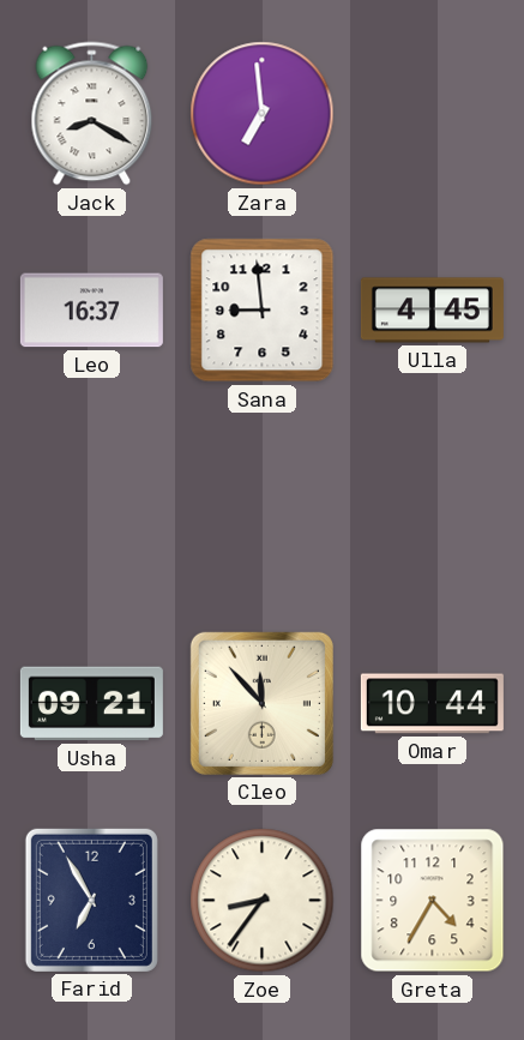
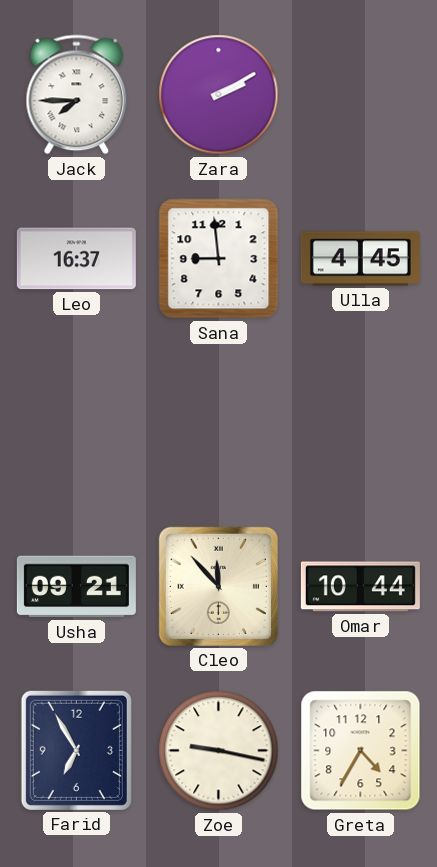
Jack: 8:20 -> 7:45 (77, 95)
Zara: 6:59 -> 2:10 (219, 95)
Zoe: 8:36 -> 9:17 (219, 751)
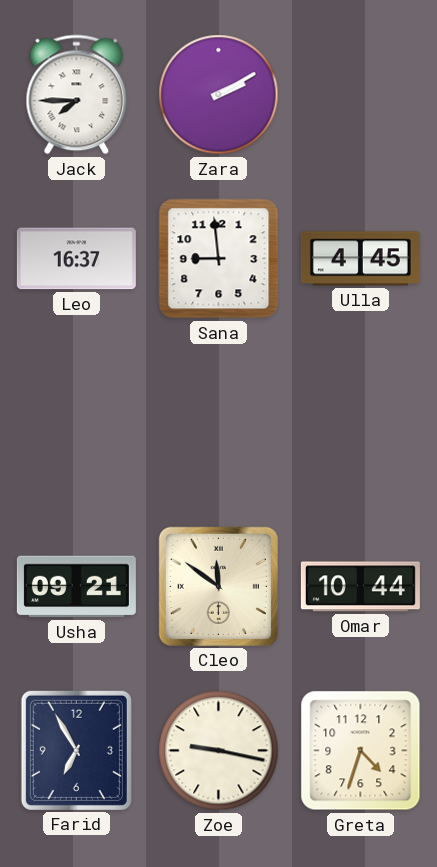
Cleo: 11:53 -> 11:51 (218, 586)
Greta: 4:35 -> 4:33 (361, 751)
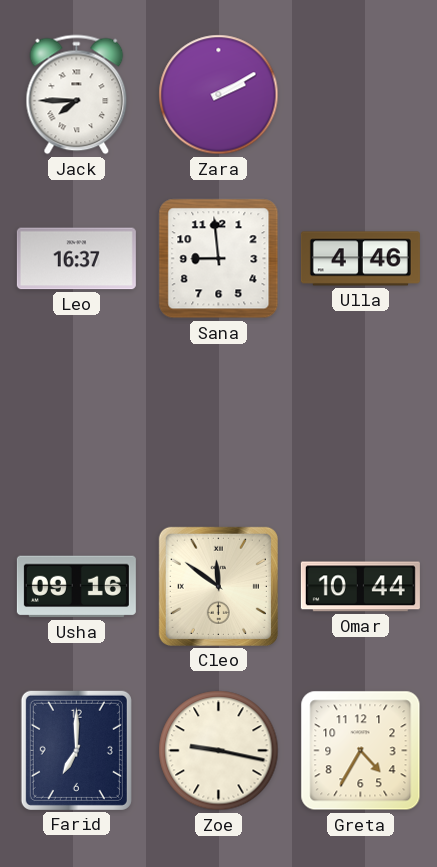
Ulla: 4:45 -> 4:46 (360, 259)
Usha: 09:21 -> 09:16 (76, 587)
Farid: 6:55 -> 7:00 (76, 750)
Greta: 4:33 -> 4:35 (361, 751)
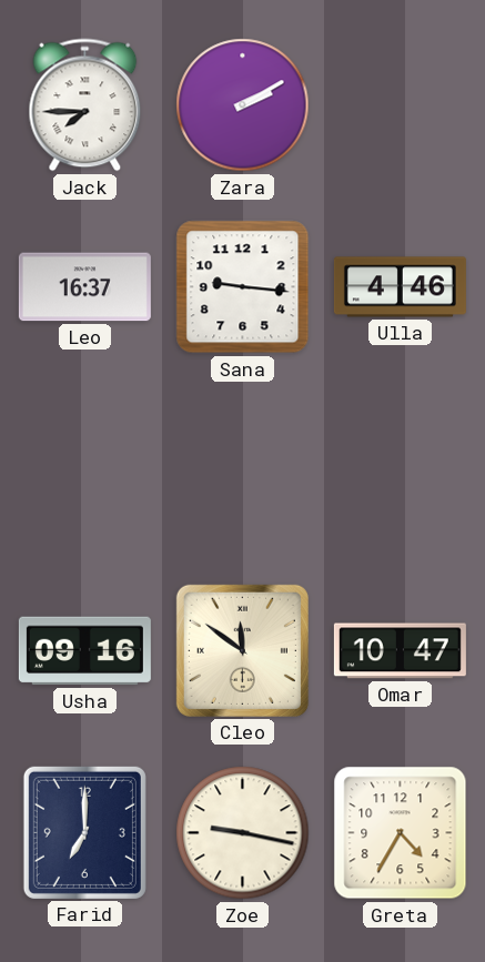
Sana: 8:59 -> 9:16 (243, 287)
Omar: 10:44 -> 10:47 (400, 651)
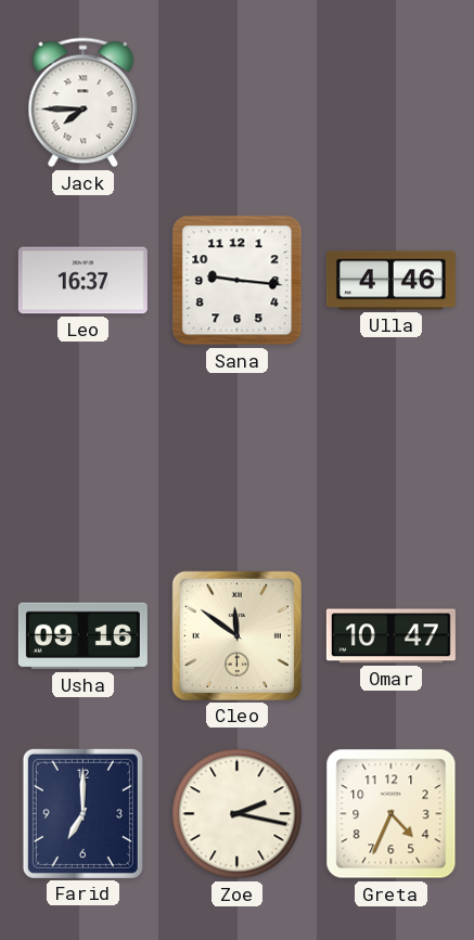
Zara: 2:10 -> none (243, 105)
Zoe: 9:17 -> 2:17 (238, 814)
Greta: 4:35 -> 4:34 (392, 814)
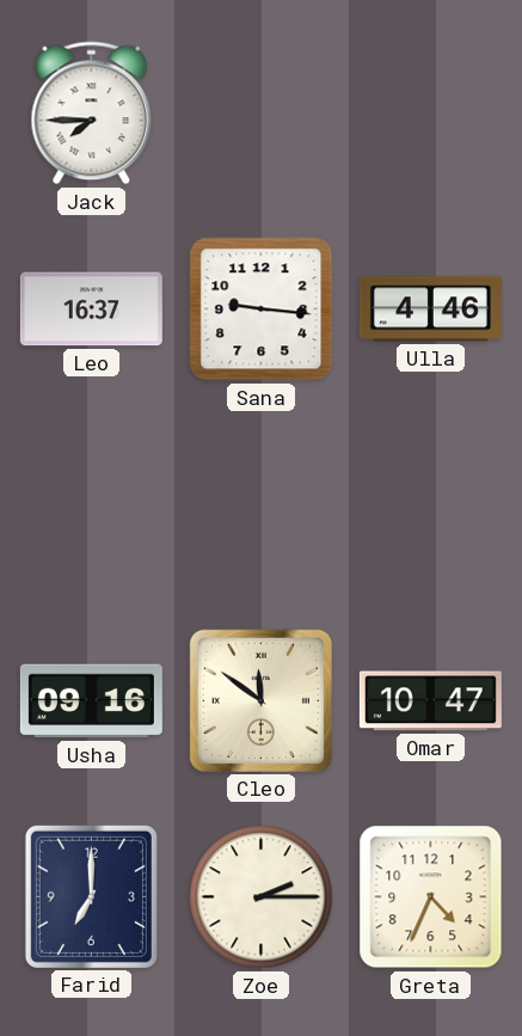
Zoe: 2:17 -> 2:15 (262, 897)
